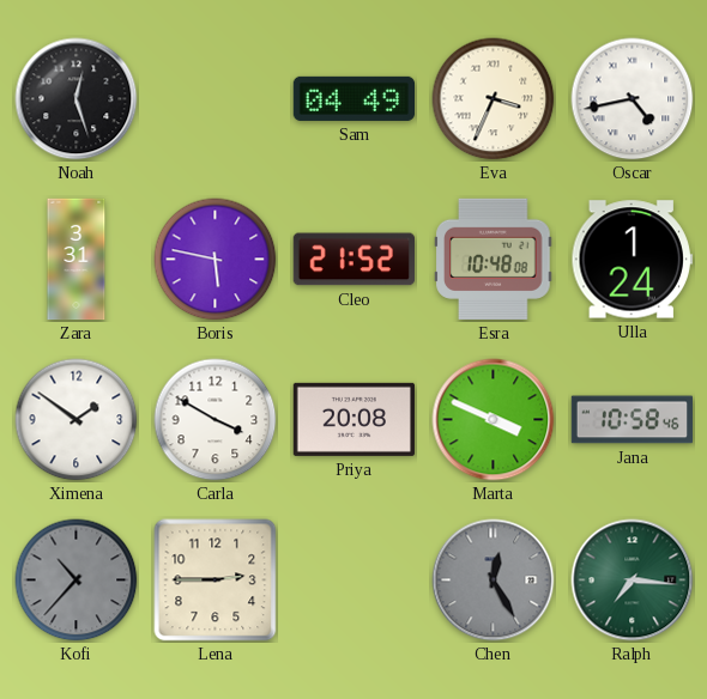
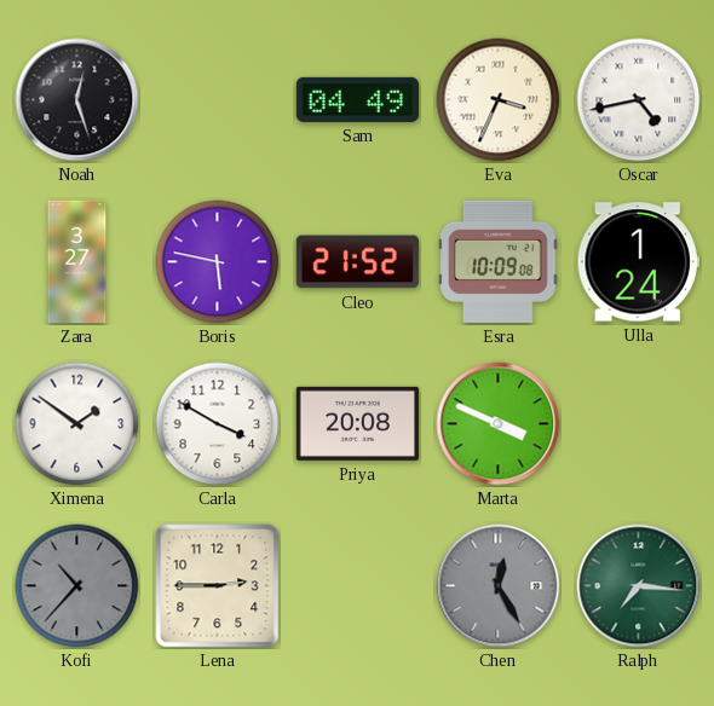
Zara: 3:31 -> 3:27 (77, 262)
Esra: 10:48 -> 10:09 (499, 261)
Jana: 10:58 -> none (632, 420)
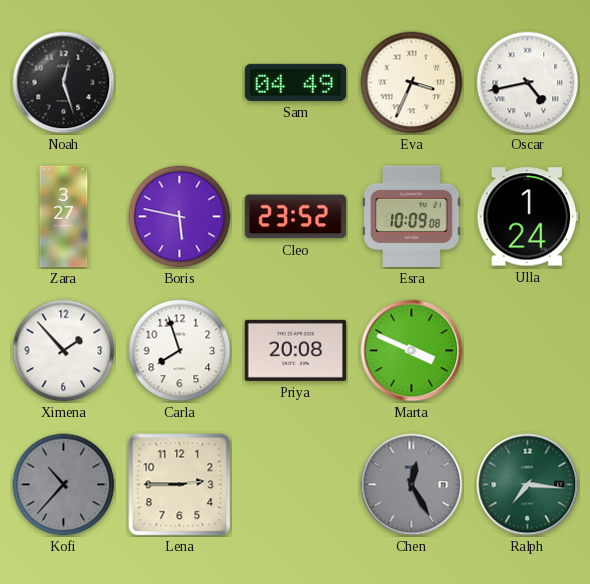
Cleo: 21:52 -> 23:52 (295, 217)
Ximena: 1:51 -> 1:53 (64, 351)
Carla: 3:50 -> 7:57 (180, 351)
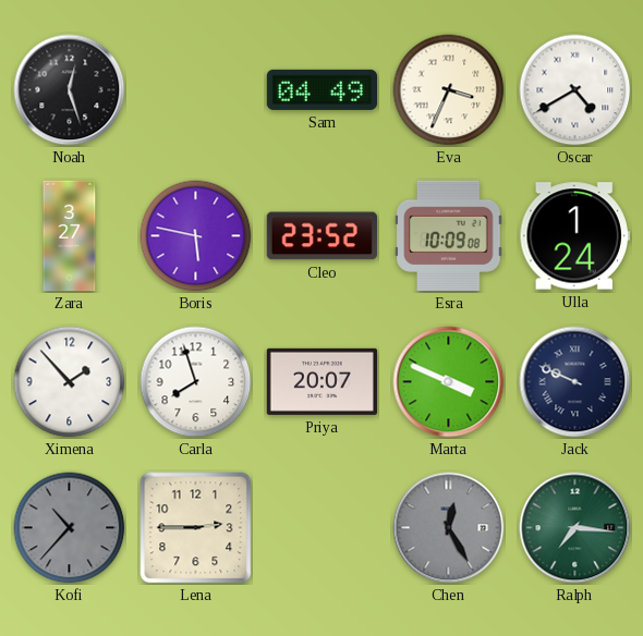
Oscar: 4:43 -> 4:40 (575, 90)
Priya: 20:08 -> 20:07 (321, 381)
Jack: none -> 9:49 (575, 382)
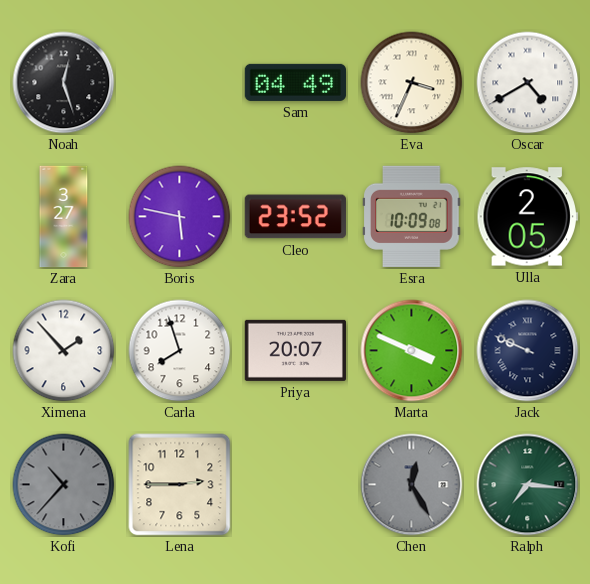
Ulla: 1:24 -> 2:05 (527, 217)
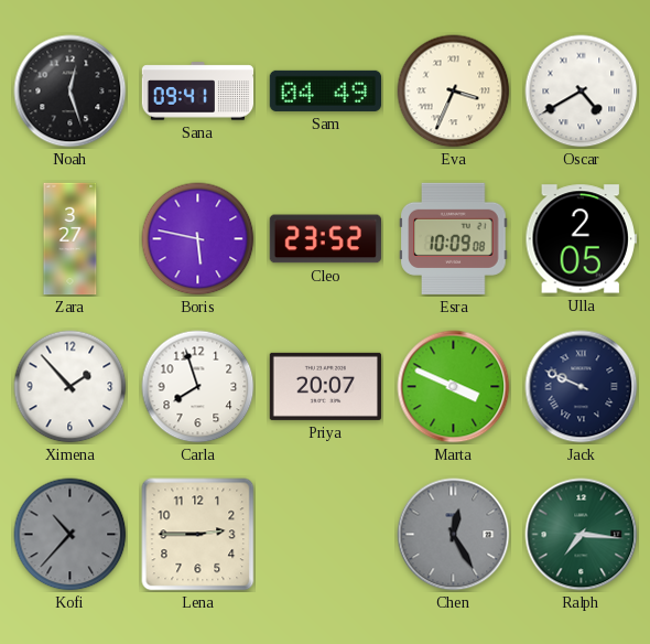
Sana: none -> 09:41 (198, 92)
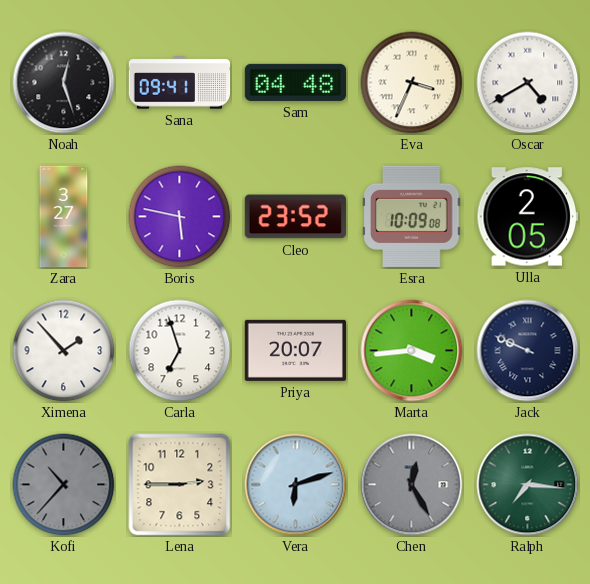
Sam: 04:49 -> 04:48 (295, 82)
Carla: 7:57 -> 6:57 (180, 351)
Marta: 3:49 -> 3:44 (412, 351)
Vera: none -> 6:12 (296, 485)
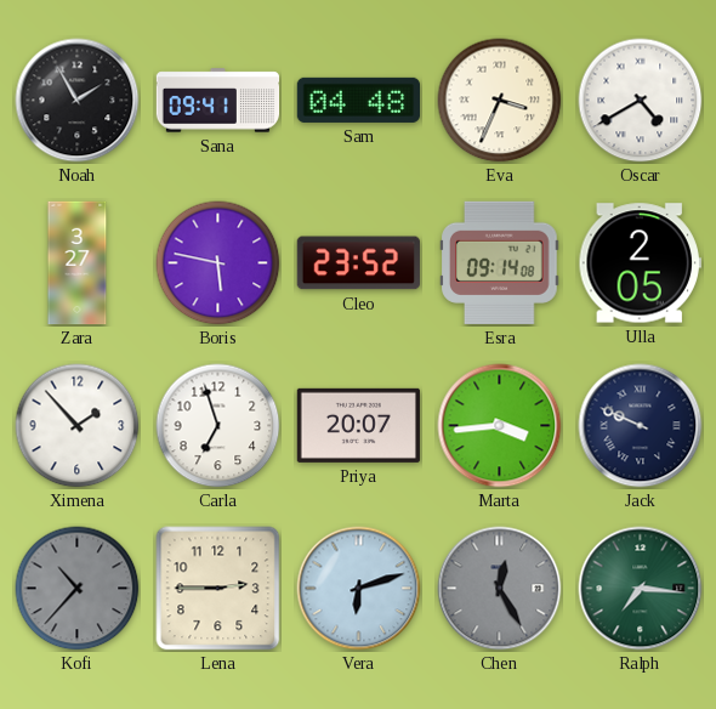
Noah: 12:27 -> 1:55 (78, 101)
Esra: 10:09 -> 09:14 (500, 262)
